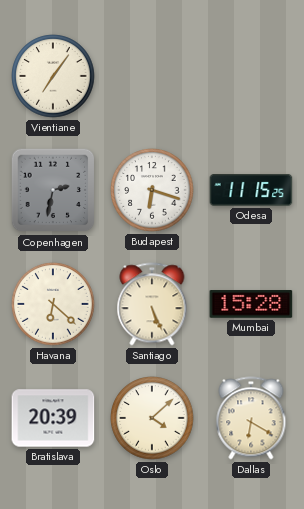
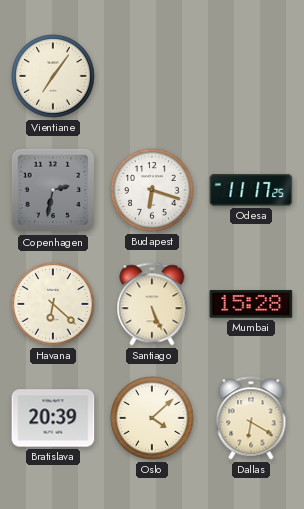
Odesa: 11:15 -> 11:17 (251, 191)
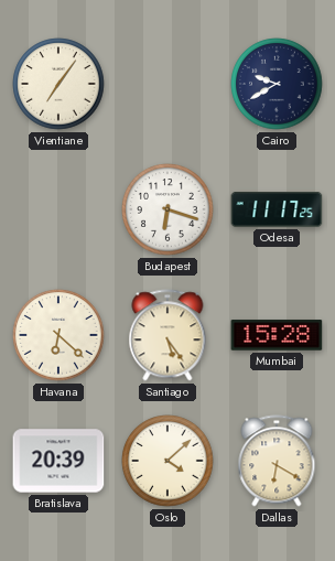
Cairo: none -> 9:40 (277, 84)
Copenhagen: 2:32 -> none (53, 190)
Santiago: 5:26 -> 5:24 (167, 335)
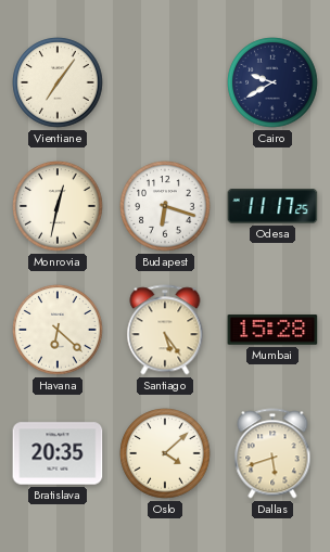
Monrovia: none -> 12:32 (58, 206)
Bratislava: 20:39 -> 20:35 (58, 453)
Dallas: 6:20 -> 5:42 (272, 453)
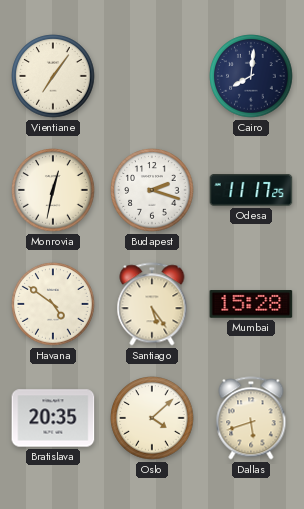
Cairo: 9:40 -> 8:01 (251, 76)
Budapest: 6:18 -> 2:18 (152, 190)
Havana: 6:22 -> 4:51 (53, 304)
